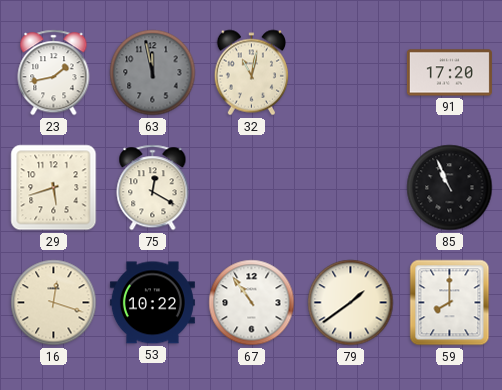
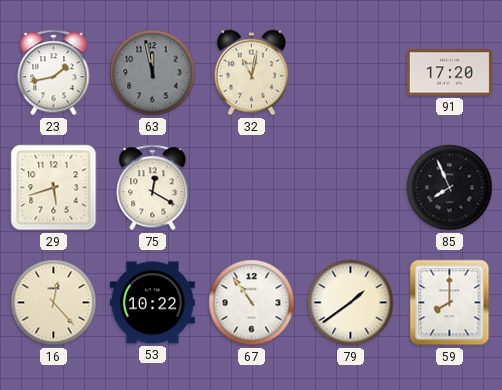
85: 10:56 -> 7:56 (450, 188)
16: 12:18 -> 12:23 (54, 303)
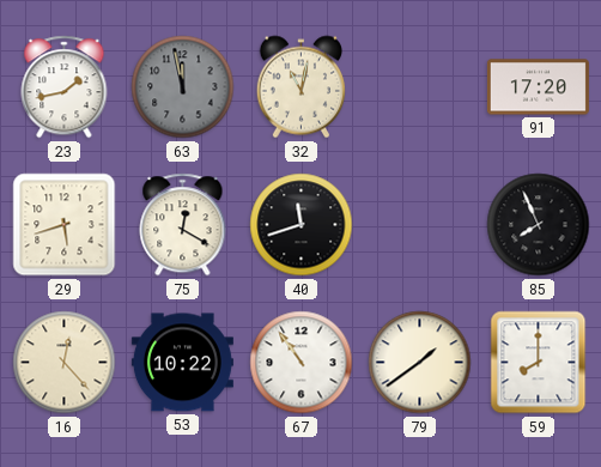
40: none -> 11:42 (302, 225)
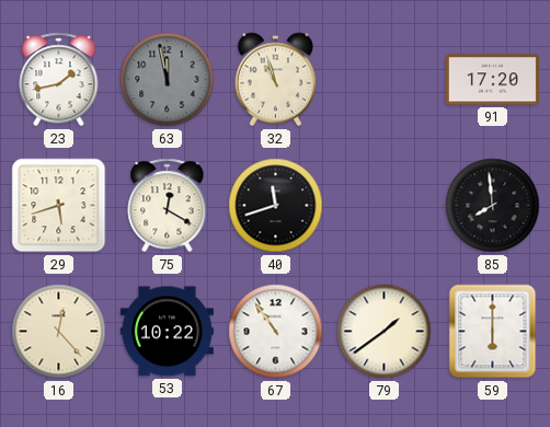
32: 11:02 -> 10:57 (275, 80)
85: 7:56 -> 7:59 (493, 206)
59: 8:00 -> 6:00 (493, 332)
